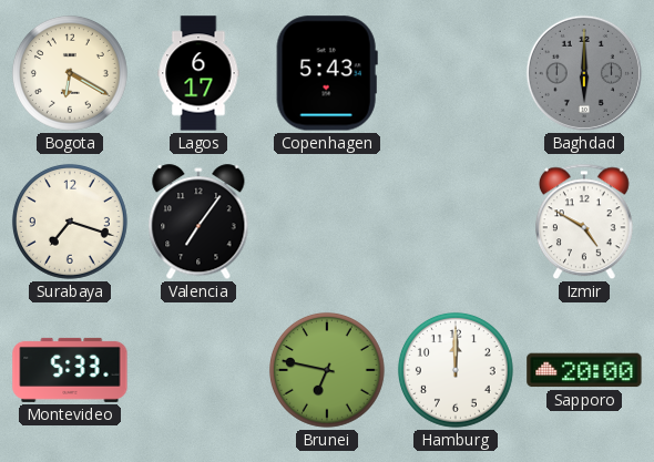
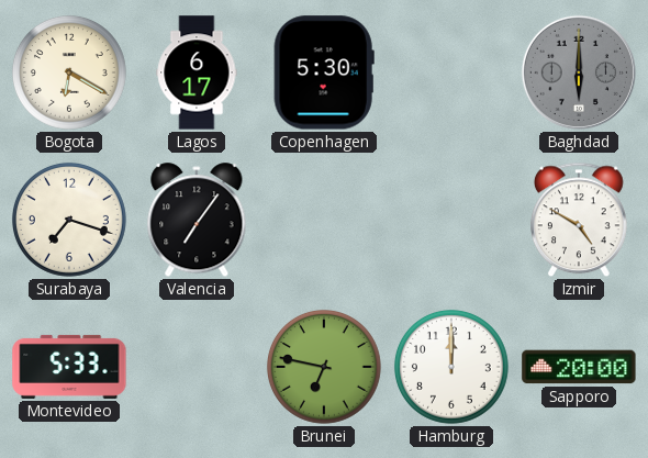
Copenhagen: 5:43 -> 5:30 (324, 72)
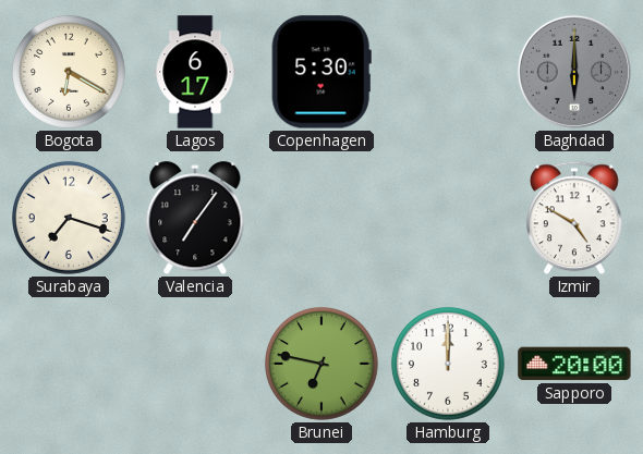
Montevideo: 5:33 -> none (69, 367)
